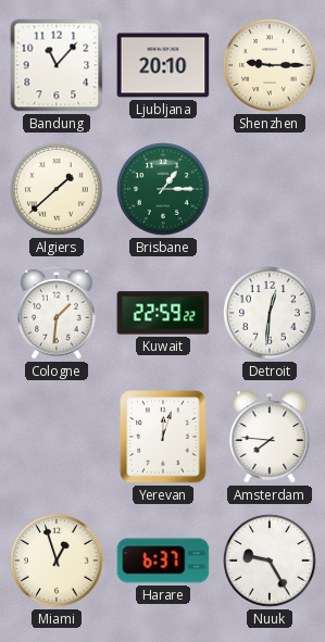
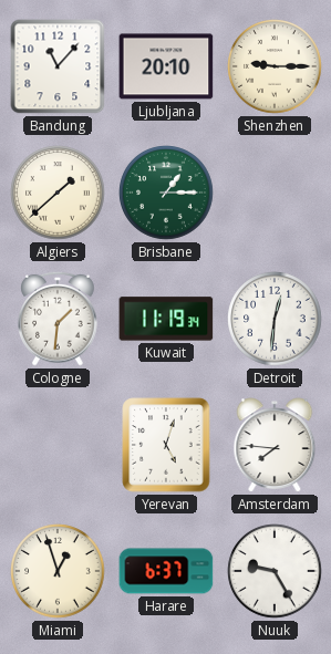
Kuwait: 22:59 -> 11:19 (166, 319)
Yerevan: 12:03 -> 5:03 (166, 445)
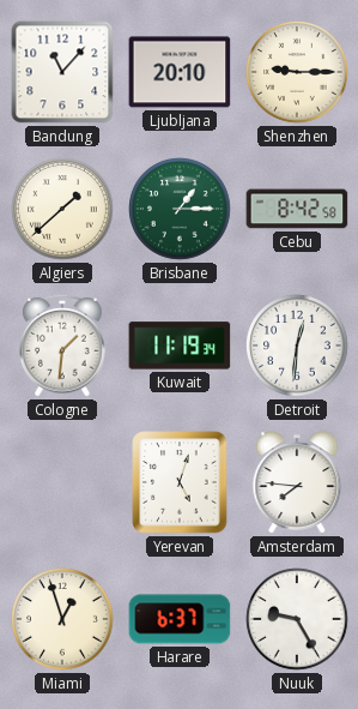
Cebu: none -> 8:42 (297, 209)
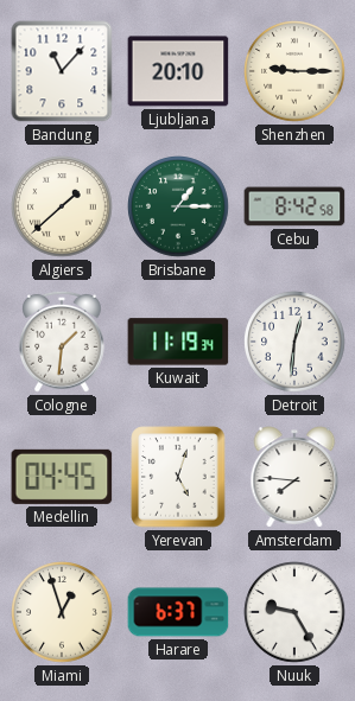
Medellin: none -> 04:45 (62, 477)
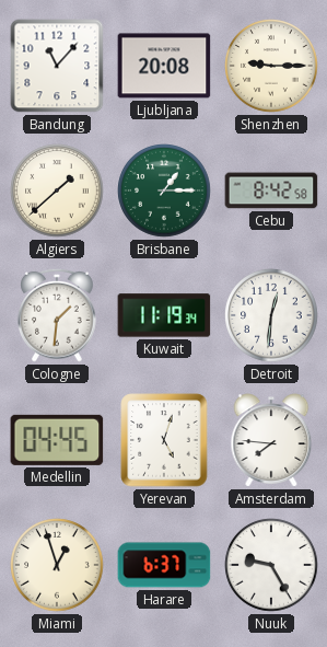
Ljubljana: 20:10 -> 20:08 (164, 66)
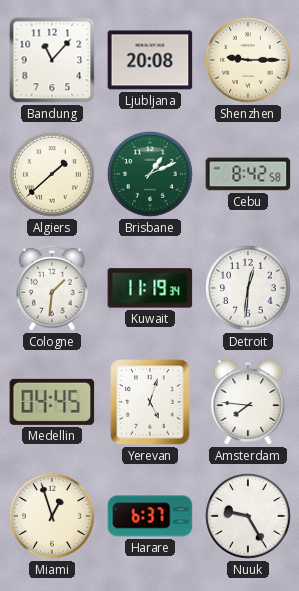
Brisbane: 1:15 -> 1:11 (150, 174)
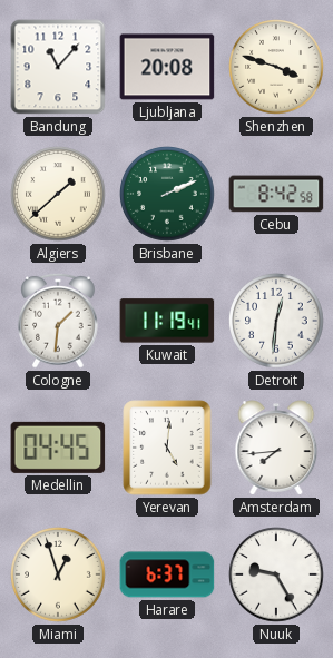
Shenzhen: 9:15 -> 3:48 (276, 67)
Brisbane: 1:11 -> 2:11 (167, 194)
Kuwait: 11:19:34 -> 11:19:41 (167, 321)
Yerevan: 5:03 -> 5:01 (167, 448)
Amsterdam: 7:46 -> 7:44 (276, 448)
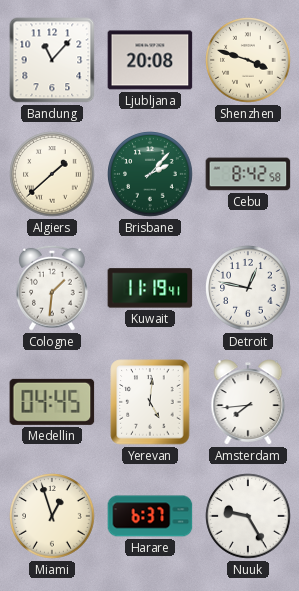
Brisbane: 2:11 -> 2:07 (150, 174)
Detroit: 12:31 -> 12:47 (248, 288)
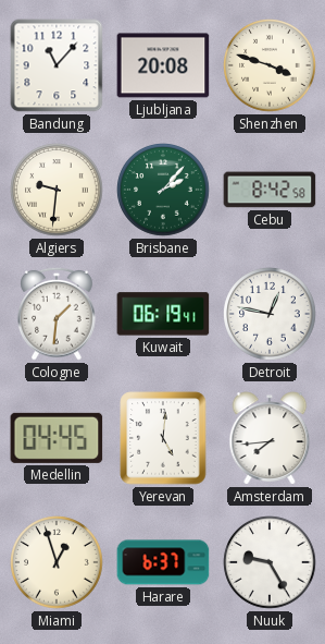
Algiers: 1:38 -> 9:31 (57, 190)
Kuwait: 11:19 -> 06:19 (163, 314)
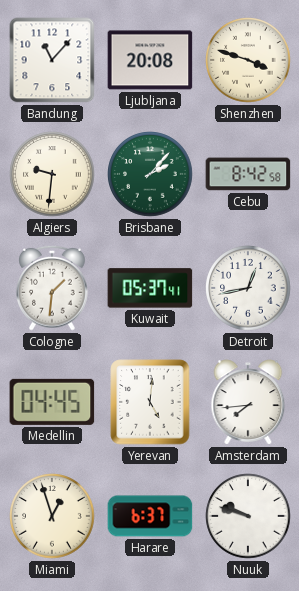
Kuwait: 06:19 -> 05:37 (150, 288)
Detroit: 12:47 -> 12:43 (248, 288)
Nuuk: 9:25 -> 9:48 (248, 516)
